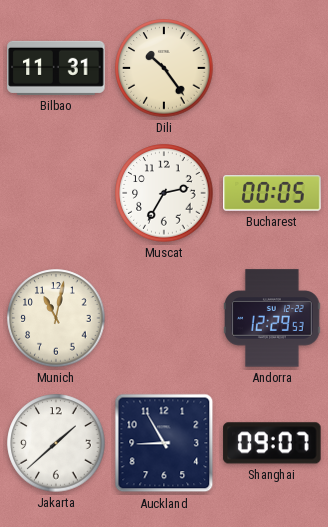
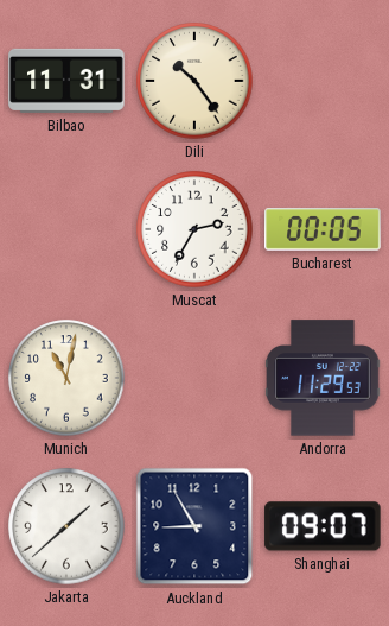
Andorra: 12:29 -> 11:29 (324, 378)
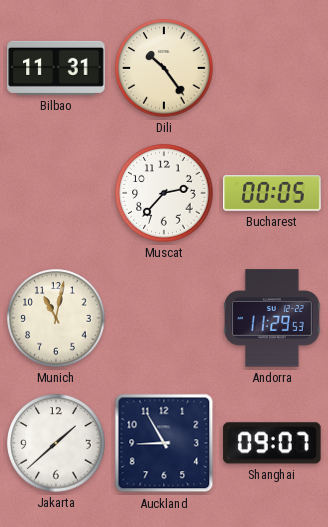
Muscat: 2:35 -> 2:37 (164, 193)
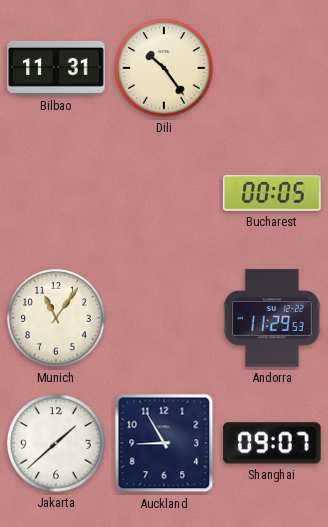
Muscat: 2:37 -> none (164, 193)
Munich: 11:02 -> 11:06 (56, 318)
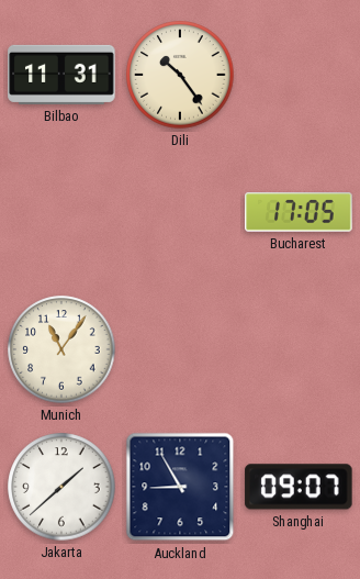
Bucharest: 00:05 -> 17:05 (299, 212)
Andorra: 11:29 -> none (273, 318)
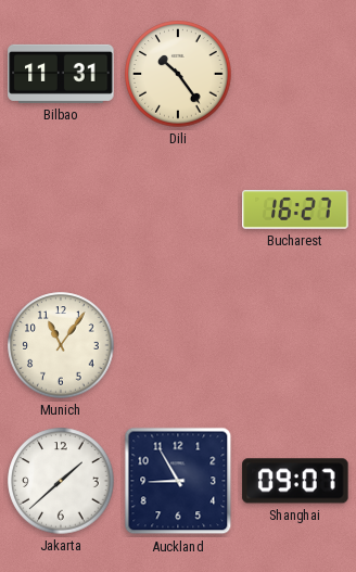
Bucharest: 17:05 -> 16:27 (295, 209)
